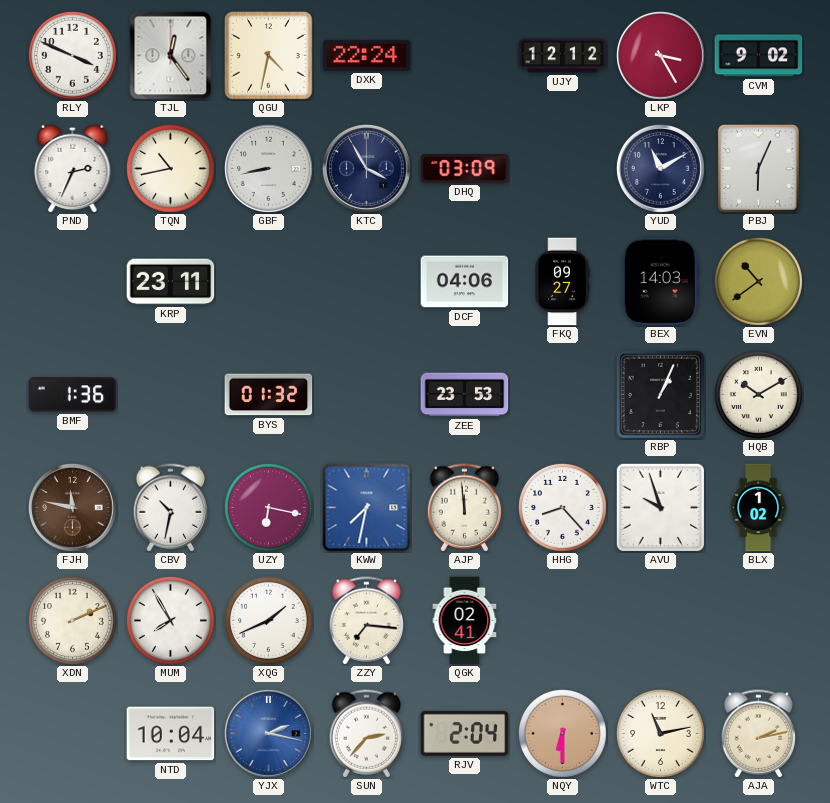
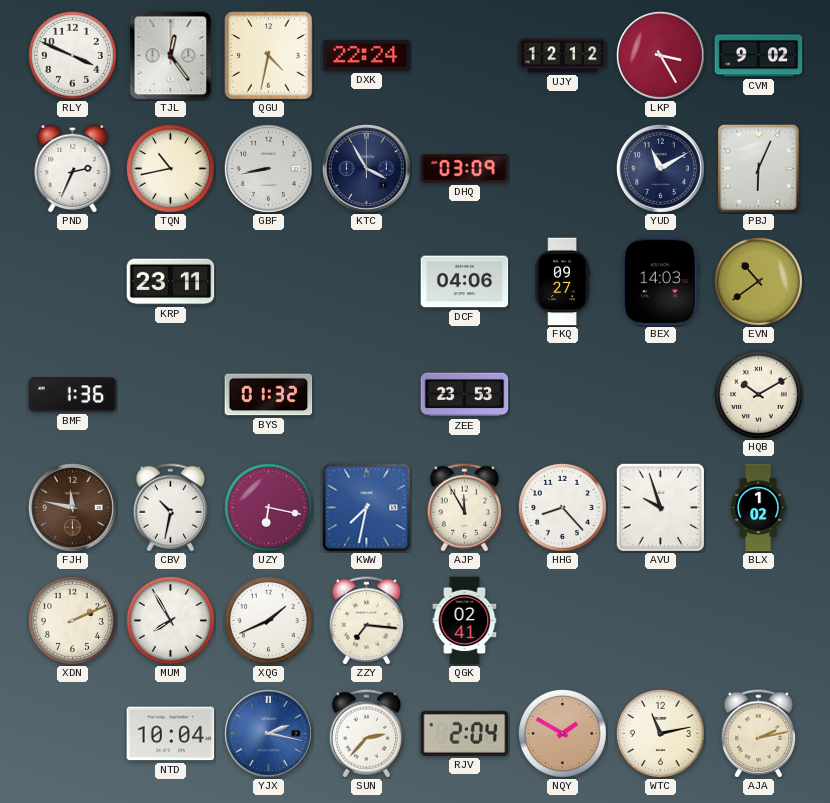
RBP: 1:04 -> none (660, 394)
AJP: 11:59 -> 11:55 (465, 508)
NQY: 6:30 -> 1:50 (562, 733)
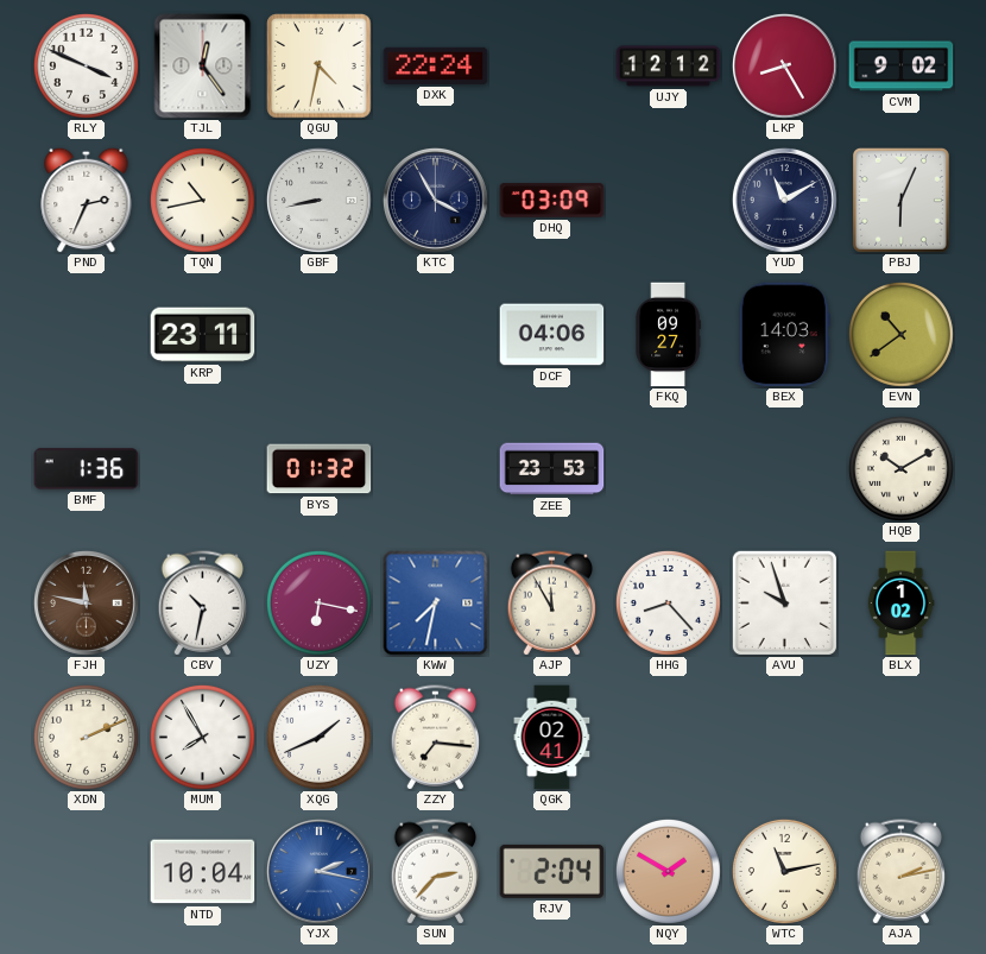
LKP: 3:25 -> 8:25 (784, 65)
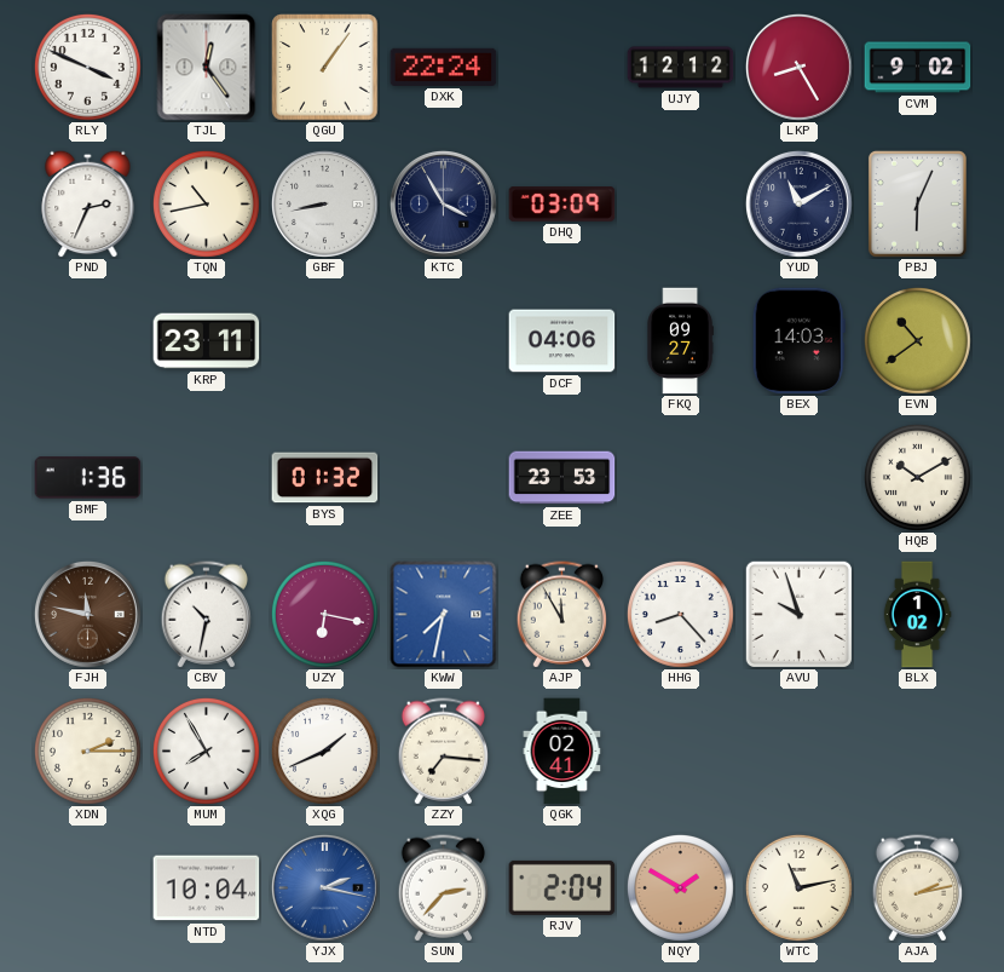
QGU: 4:32 -> 1:06 (325, 68)
XDN: 2:11 -> 2:15 (87, 750)
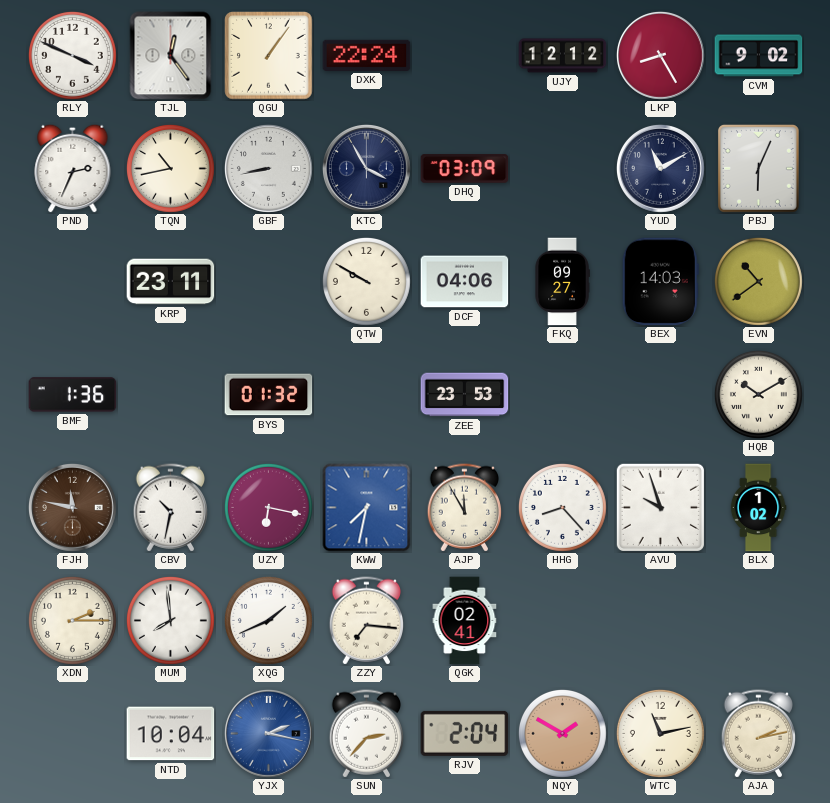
QTW: none -> 9:50 (366, 281)
MUM: 7:55 -> 7:59 (170, 620)
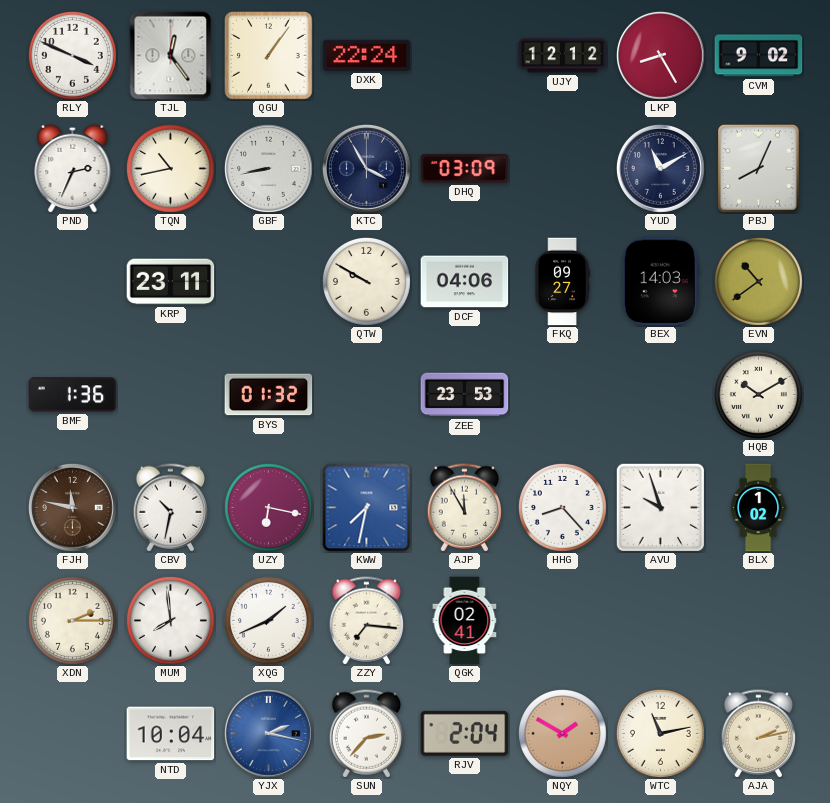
PBJ: 6:04 -> 8:04 (758, 168)
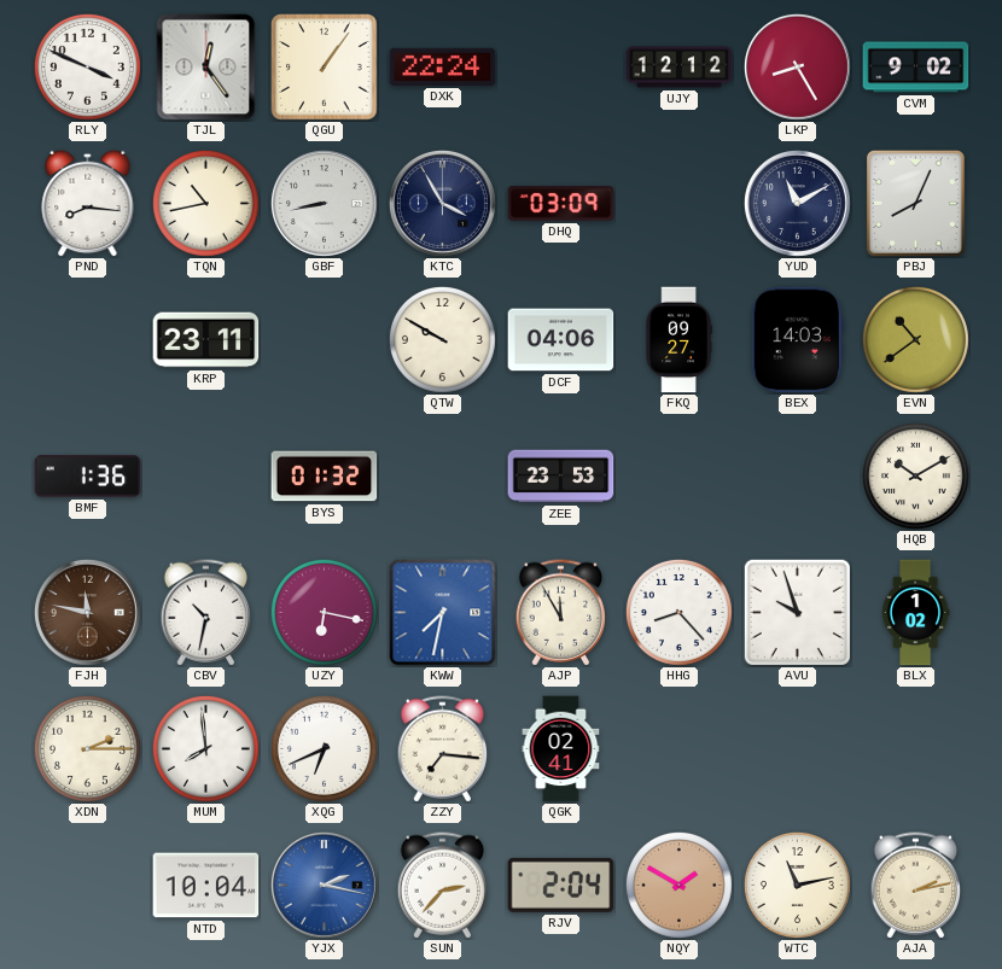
PND: 2:34 -> 8:16 (88, 203)
XQG: 1:41 -> 6:41 (324, 748)
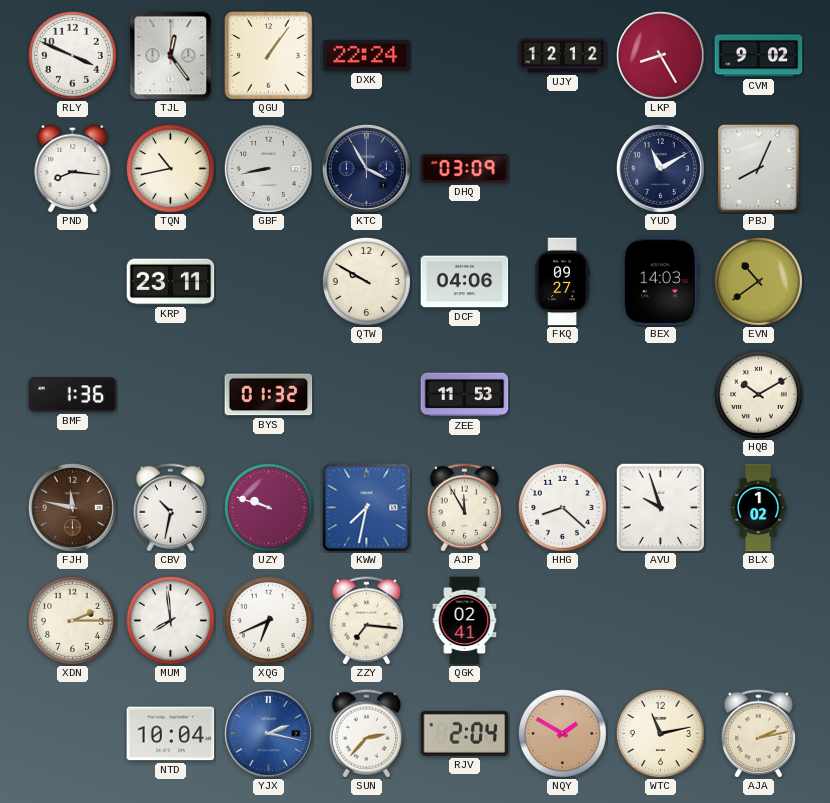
ZEE: 23:53 -> 11:53 (465, 395)
UZY: 6:17 -> 9:48 (268, 507)
HHG: 8:23 -> 8:22 (562, 507)
